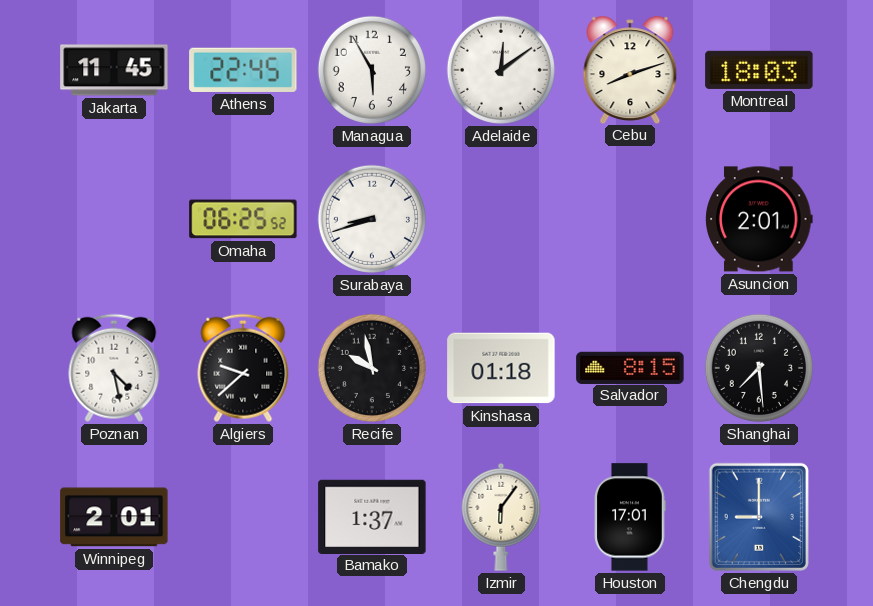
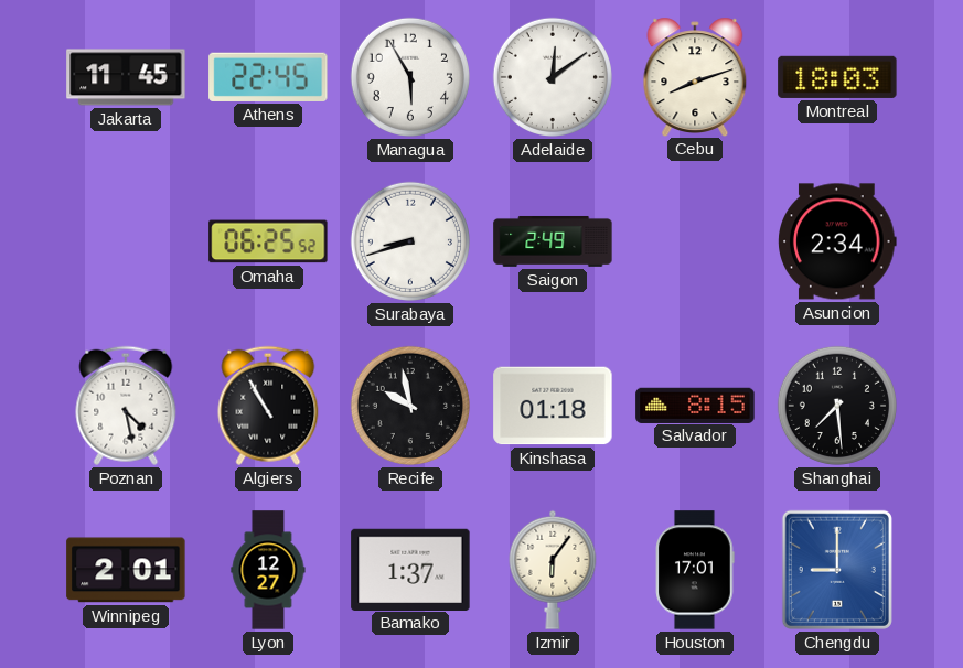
Saigon: none -> 2:49 (553, 241)
Asuncion: 2:01 -> 2:34 (837, 241)
Algiers: 9:38 -> 10:55 (268, 406)
Lyon: none -> 12:27 (268, 570)
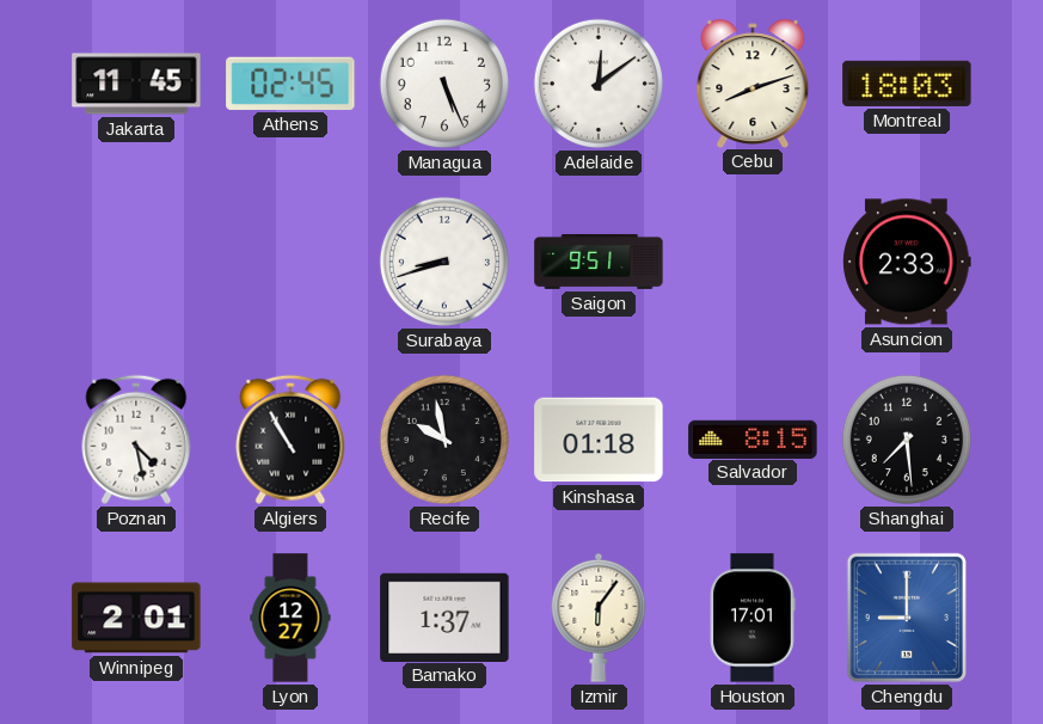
Athens: 22:45 -> 02:45 (290, 84)
Managua: 5:55 -> 5:26 (444, 84)
Omaha: 06:25 -> none (268, 241)
Saigon: 2:49 -> 9:51 (599, 262)
Asuncion: 2:34 -> 2:33 (907, 262)
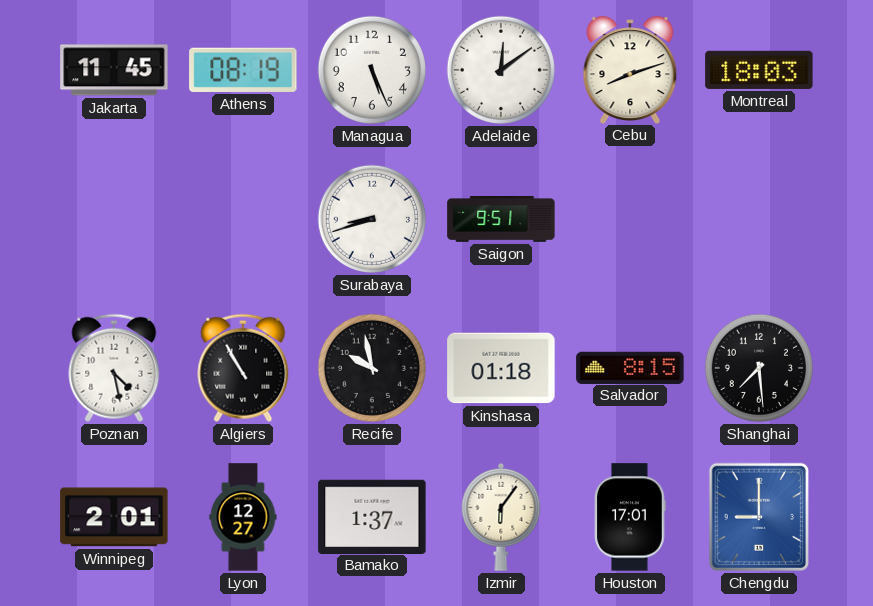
Athens: 02:45 -> 08:19 (243, 70)
Asuncion: 2:33 -> none (907, 262)
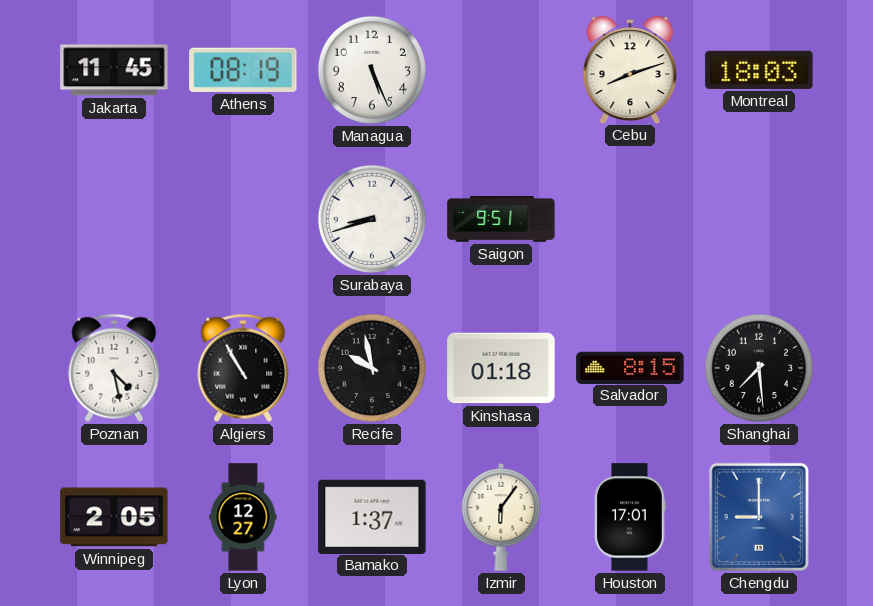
Adelaide: 12:09 -> none (501, 70)
Winnipeg: 2:01 -> 2:05 (114, 517)
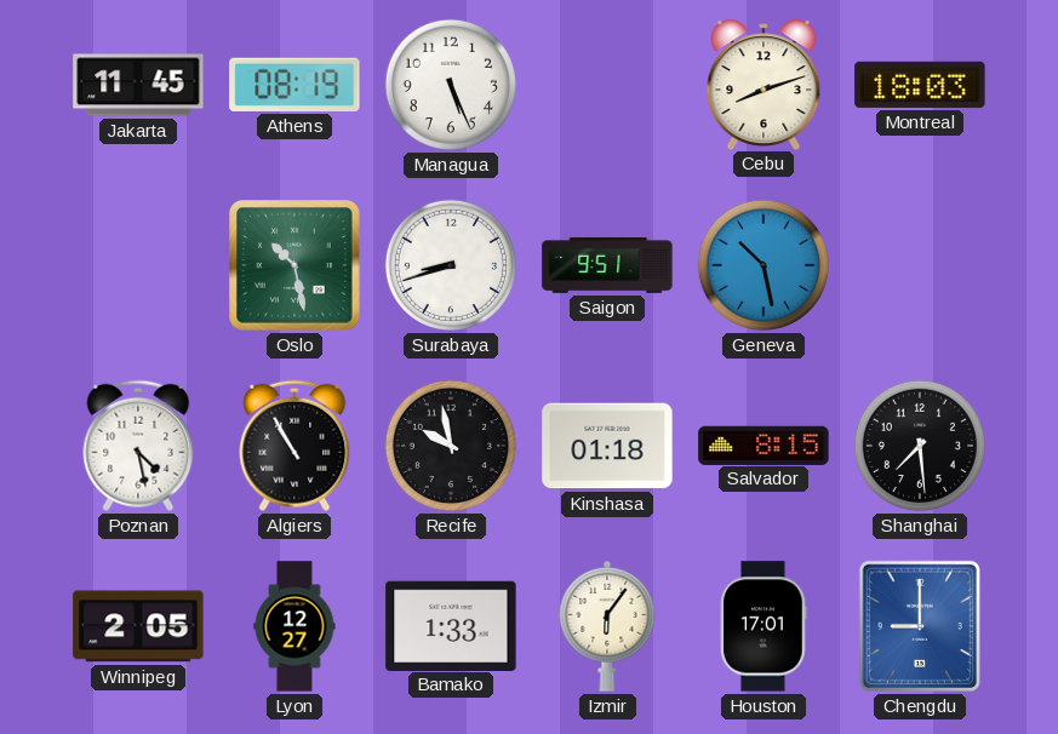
Oslo: none -> 10:28 (296, 266)
Geneva: none -> 10:28 (764, 265)
Bamako: 1:37 -> 1:33 (451, 625)
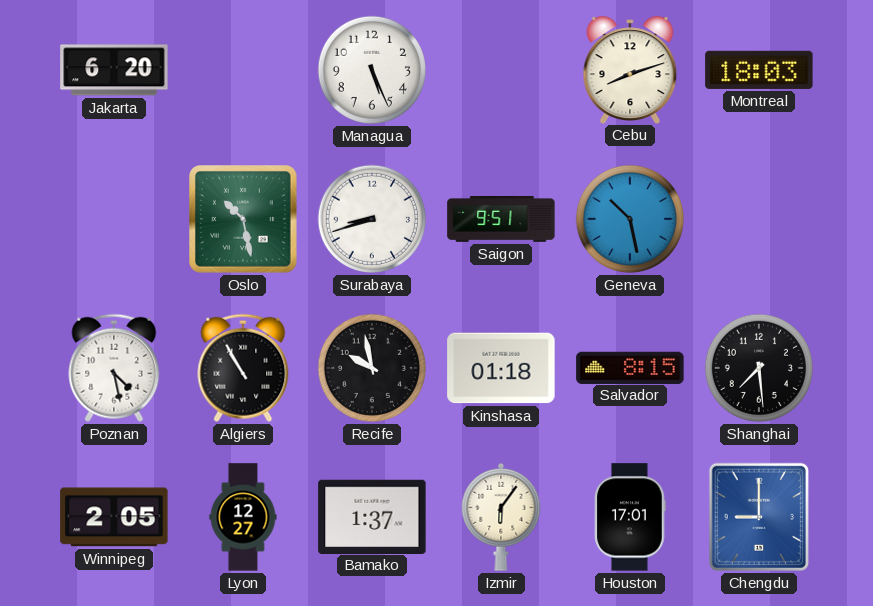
Jakarta: 11:45 -> 6:20 (114, 70)
Athens: 08:19 -> none (294, 85)
Bamako: 1:33 -> 1:37 (372, 516)
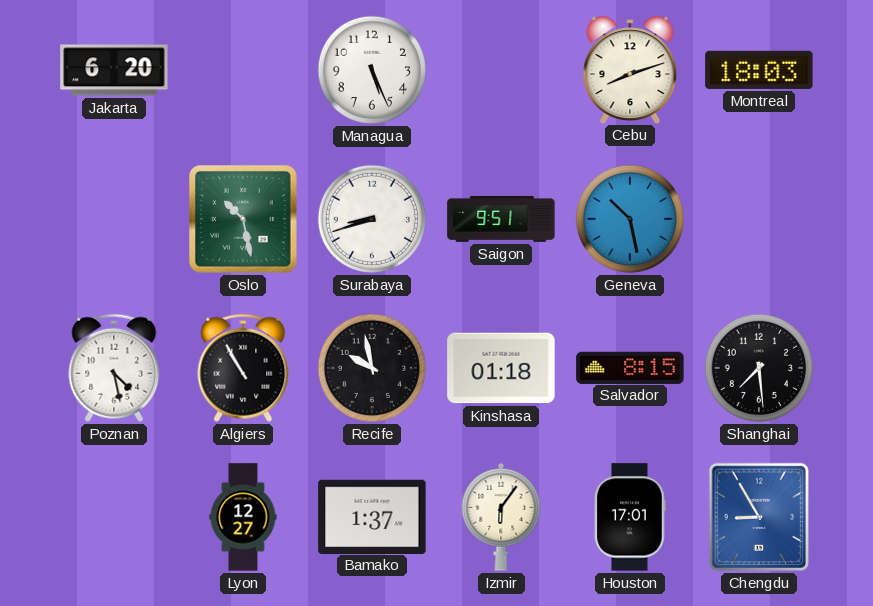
Winnipeg: 2:05 -> none (114, 517)
Chengdu: 9:00 -> 8:55 (759, 517)
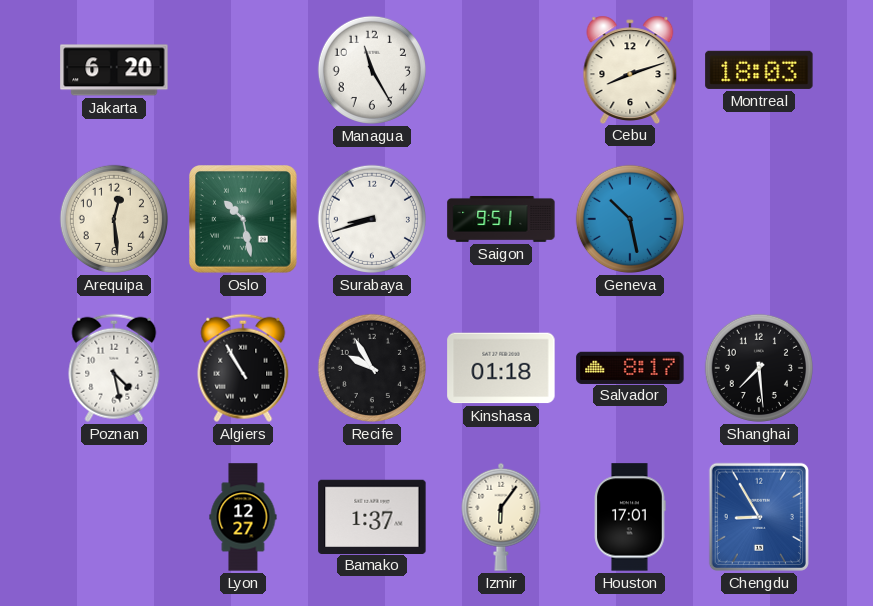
Managua: 5:26 -> 11:25 (372, 70)
Arequipa: none -> 12:29 (114, 219)
Recife: 9:58 -> 9:55 (372, 368)
Salvador: 8:15 -> 8:17 (630, 367)
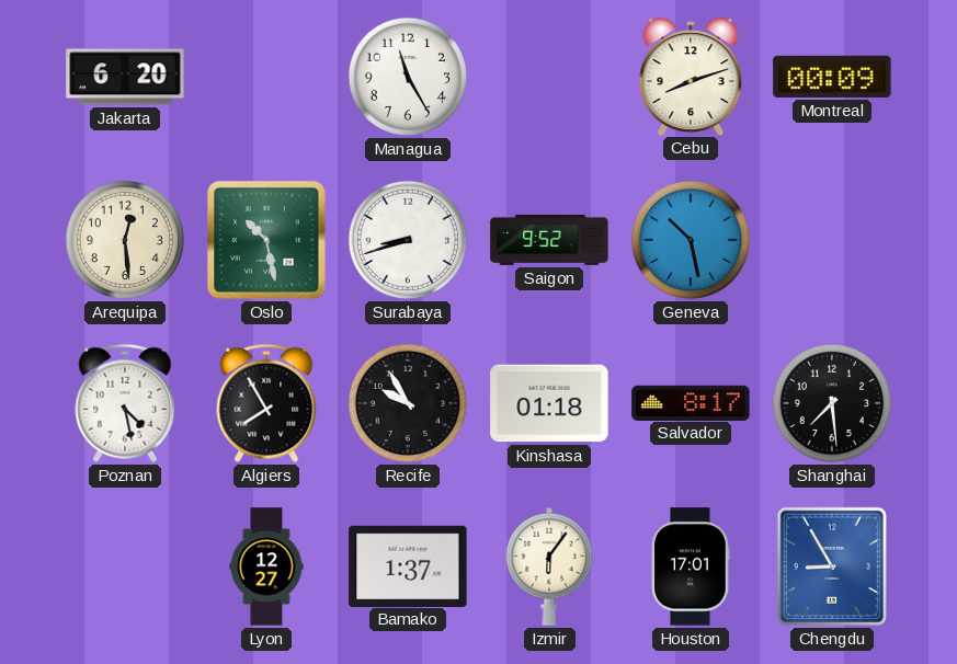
Montreal: 18:03 -> 00:09 (832, 77)
Saigon: 9:51 -> 9:52 (549, 240)
Algiers: 10:55 -> 7:55 (266, 403)
